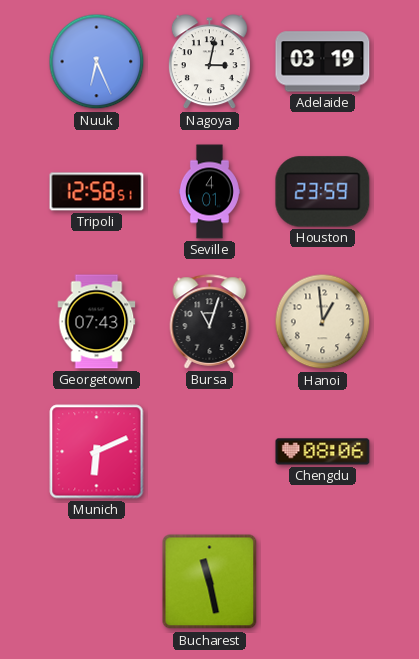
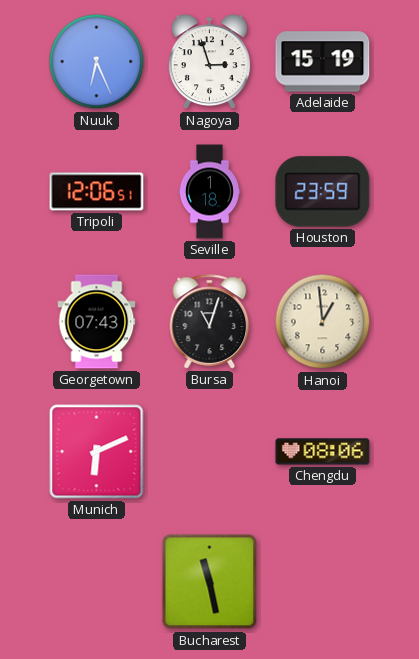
Nagoya: 3:02 -> 2:57 (209, 62)
Adelaide: 03:19 -> 15:19 (323, 62)
Tripoli: 12:58 -> 12:06 (97, 192)
Seville: 4:01 -> 1:18 (209, 192)
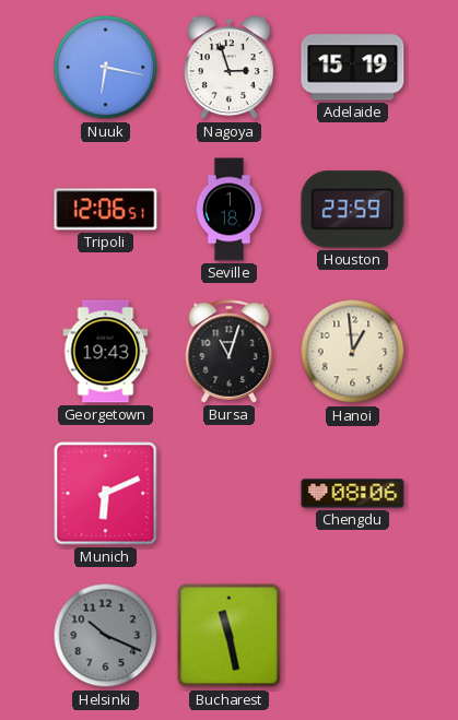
Nuuk: 6:26 -> 6:17 (106, 68)
Georgetown: 07:43 -> 19:43 (106, 352)
Helsinki: none -> 10:19 (106, 636)
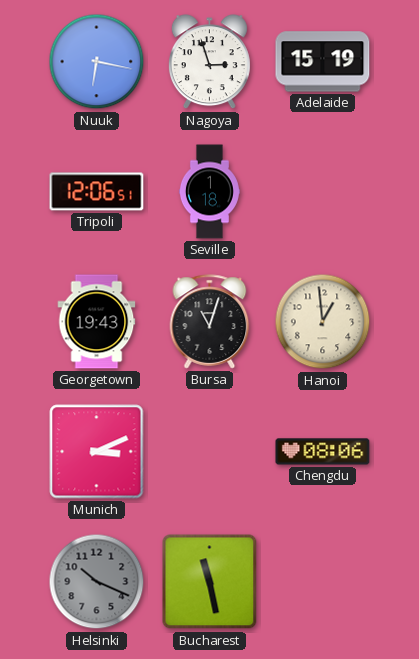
Houston: 23:59 -> none (353, 210)
Munich: 6:11 -> 3:11 (97, 452)
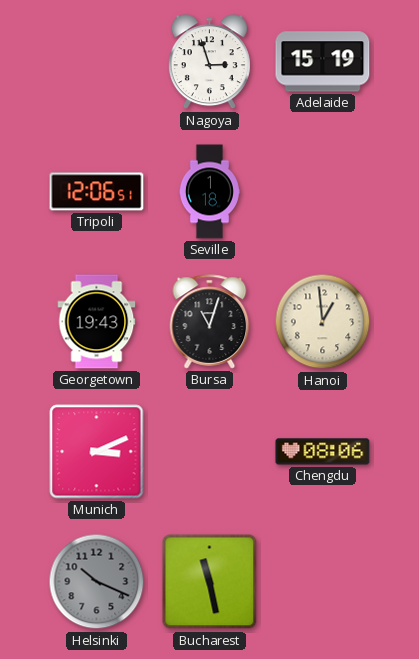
Nuuk: 6:17 -> none (97, 62)
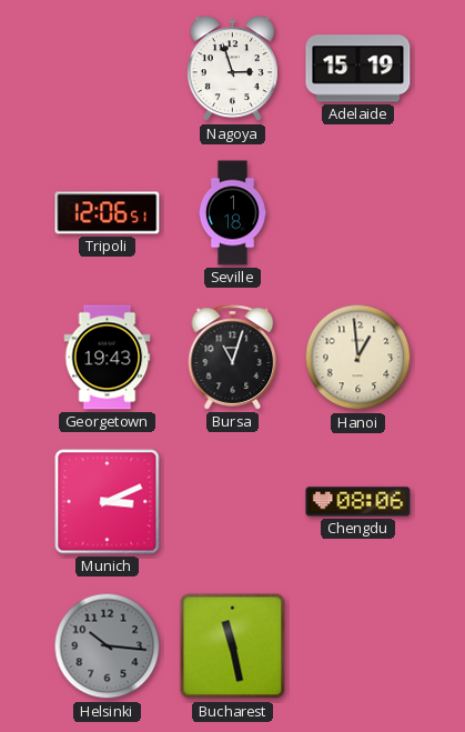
Helsinki: 10:19 -> 10:16 (108, 646)
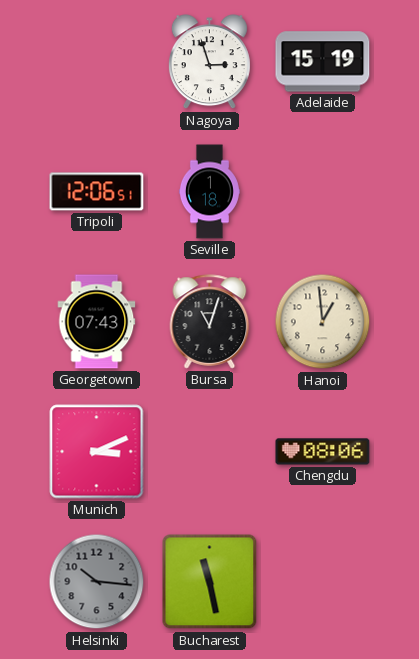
Georgetown: 19:43 -> 07:43 (97, 322)
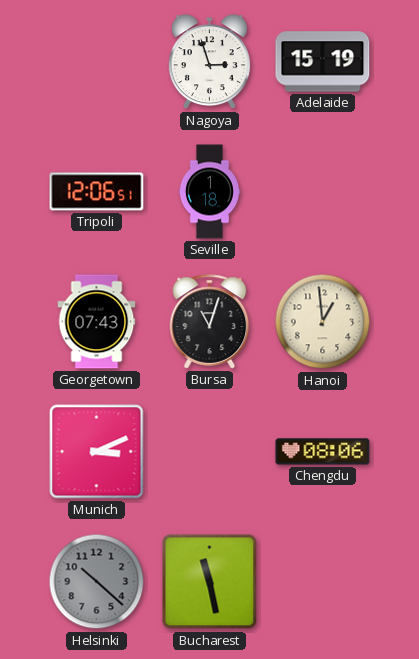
Helsinki: 10:16 -> 10:22 (97, 582)
